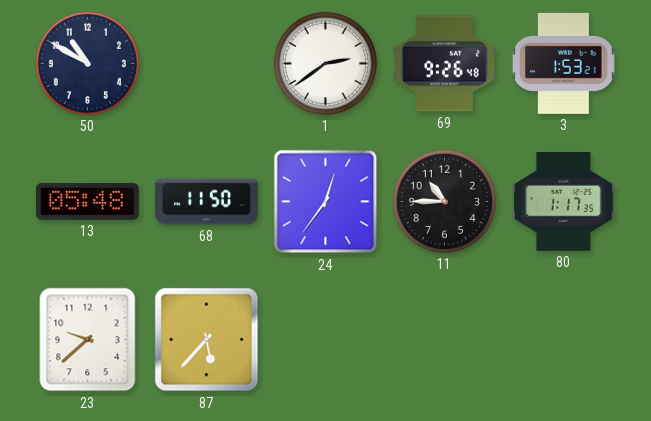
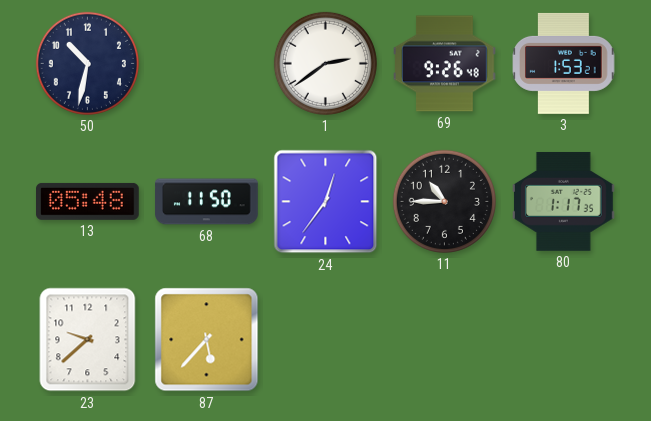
50: 10:50 -> 10:32 (87, 63)
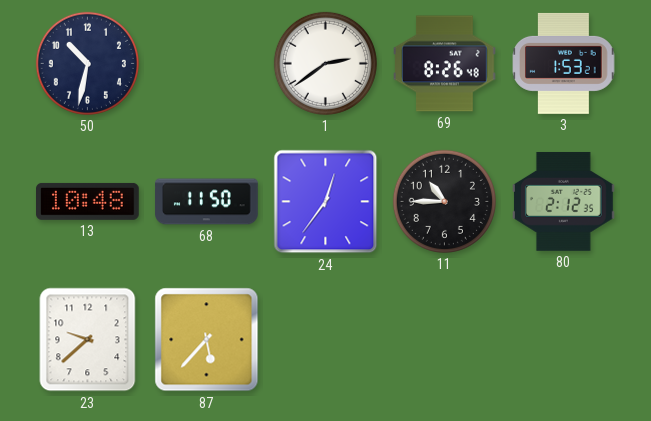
69: 9:26 -> 8:26 (445, 64)
13: 05:48 -> 10:48 (88, 201)
80: 1:17 -> 2:12 (564, 202)
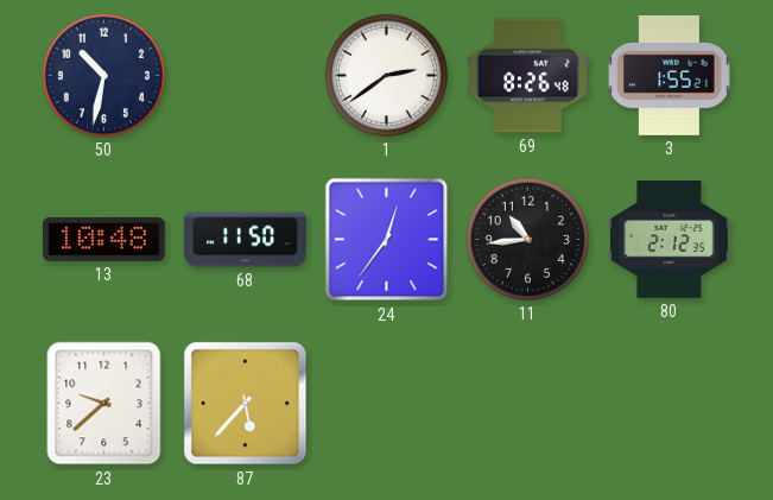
3: 1:53 -> 1:55 (670, 75)
11: 10:45 -> 10:44 (527, 239)
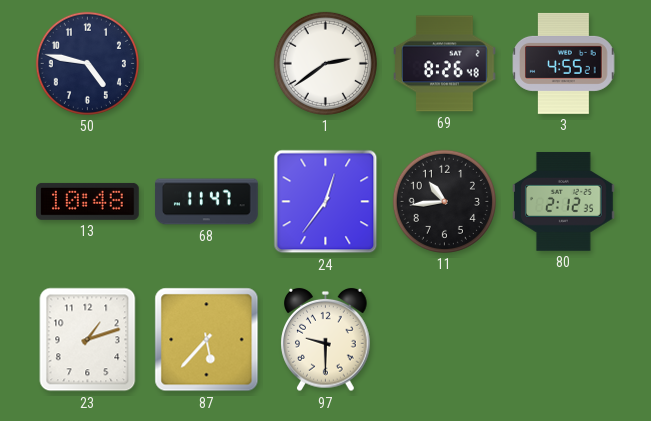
50: 10:32 -> 4:47 (87, 63)
3: 1:55 -> 4:55 (564, 63)
68: 11:50 -> 11:47 (207, 202)
23: 9:38 -> 1:12 (88, 340)
97: none -> 9:30 (326, 340)
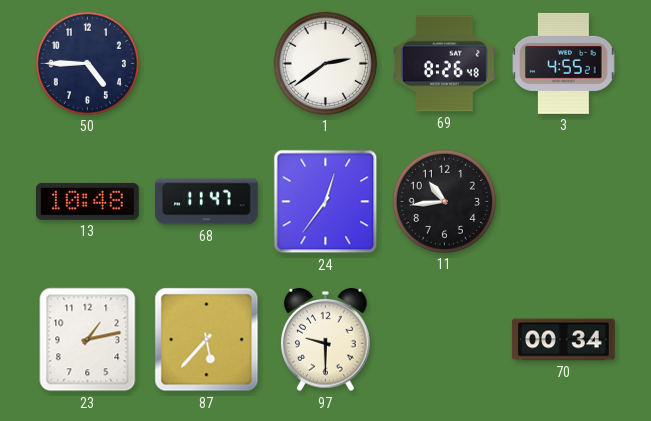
50: 4:47 -> 4:45 (87, 63)
80: 2:12 -> none (564, 202)
23: 1:12 -> 1:13 (88, 340)
70: none -> 00:34 (564, 340)
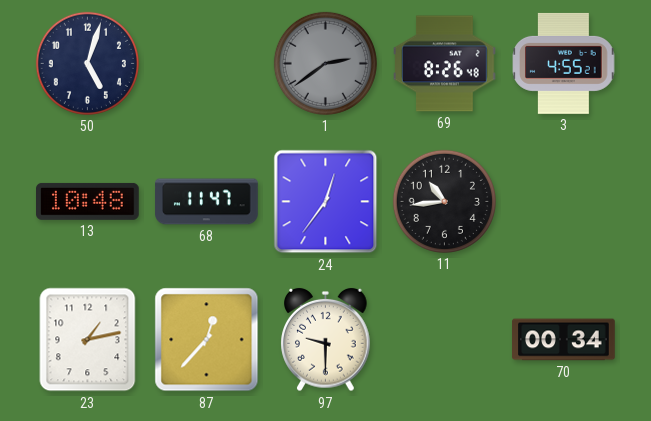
50: 4:45 -> 5:03 (87, 63)
1 dial: white -> grey (325, 63)
87: 5:37 -> 12:37 (207, 340)
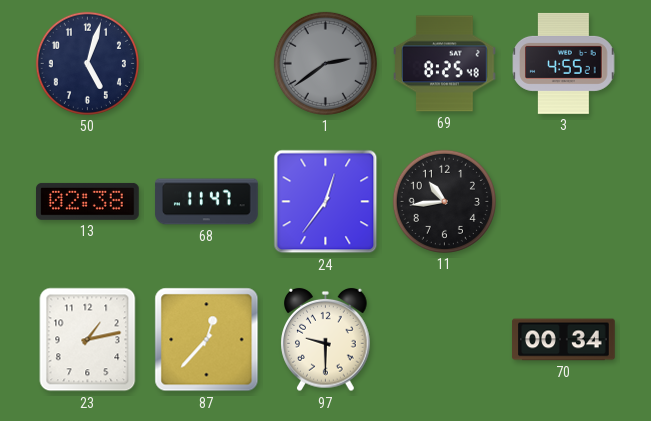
69: 8:26 -> 8:25 (445, 64)
13: 10:48 -> 02:38 (88, 201)
